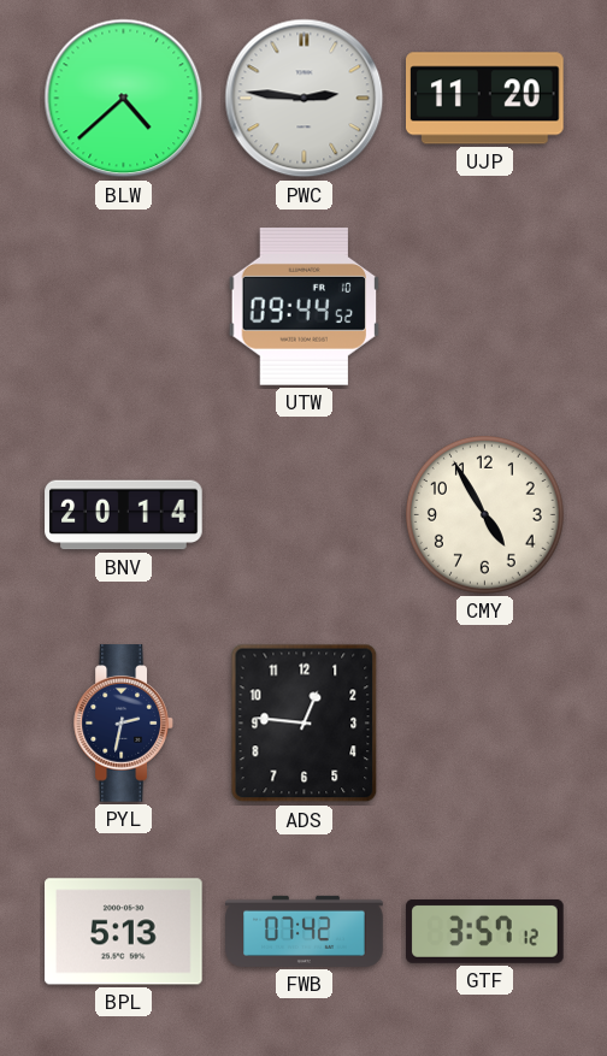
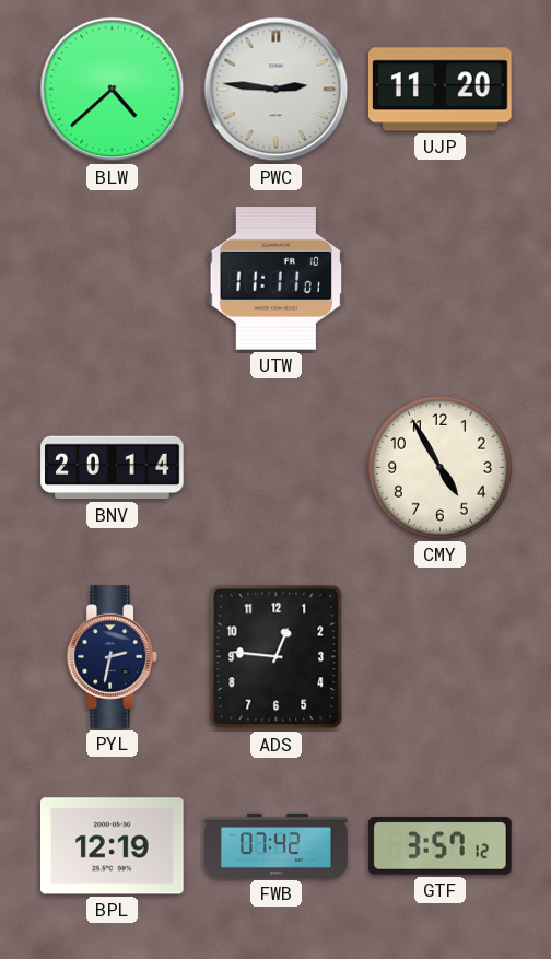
UTW: 09:44 -> 11:11 (275, 278)
BPL: 5:13 -> 12:19 (113, 846)
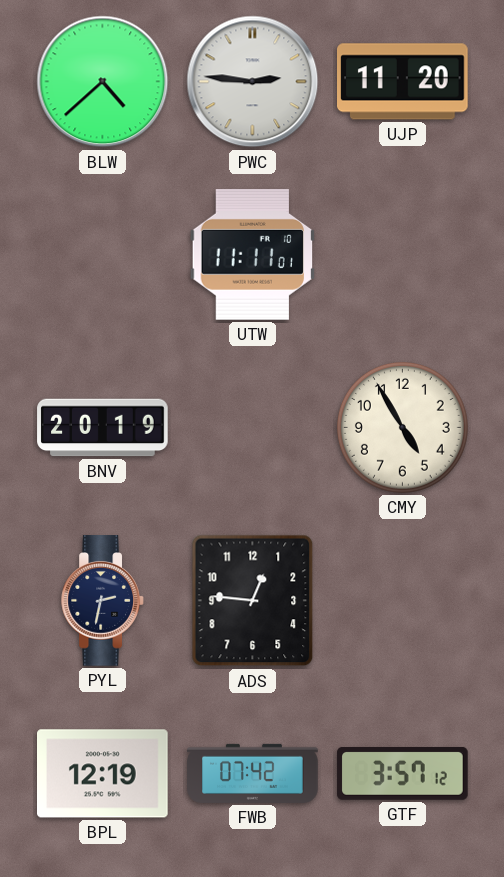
BNV: 20:14 -> 20:19 (103, 428)
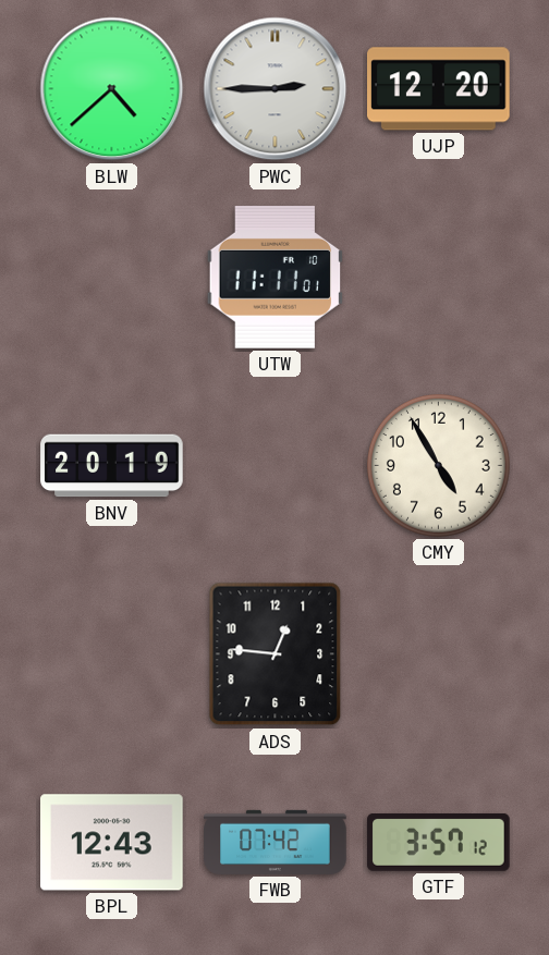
PWC: 2:46 -> 2:45 (276, 89)
UJP: 11:20 -> 12:20 (439, 89)
PYL: 2:32 -> none (103, 601)
BPL: 12:19 -> 12:43 (112, 843)
